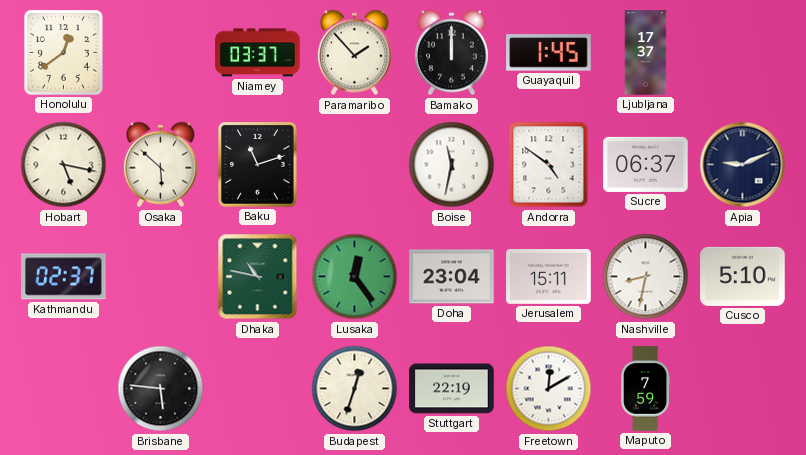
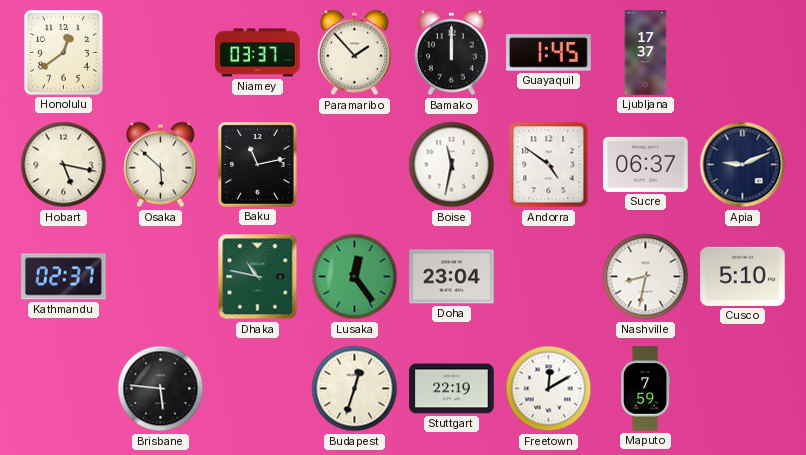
Baku: 11:12 -> 11:13 (258, 165)
Jerusalem: 15:11 -> none (549, 277)
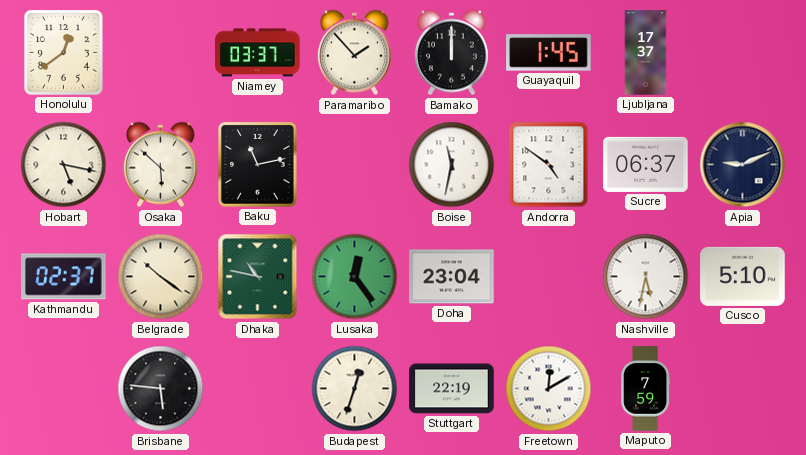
Belgrade: none -> 10:21 (161, 277)
Nashville: 8:32 -> 5:32 (646, 277)
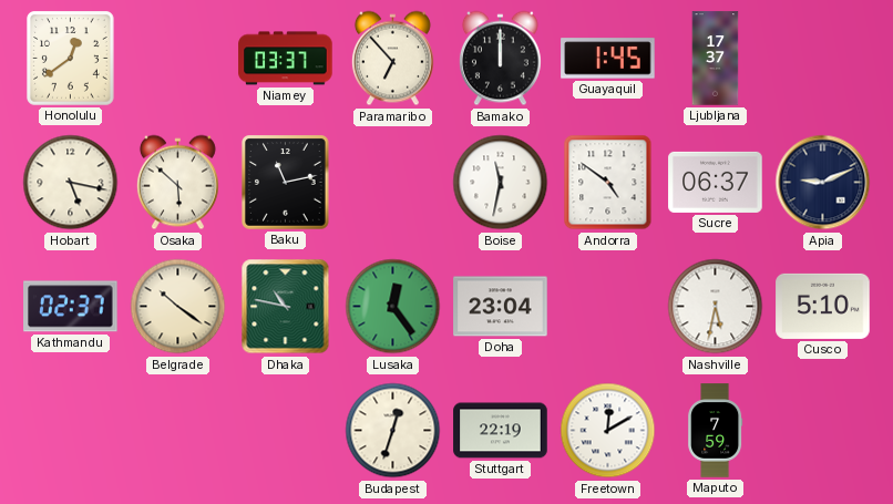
Paramaribo: 1:53 -> 6:53 (392, 59)
Brisbane: 5:46 -> none (161, 389)
